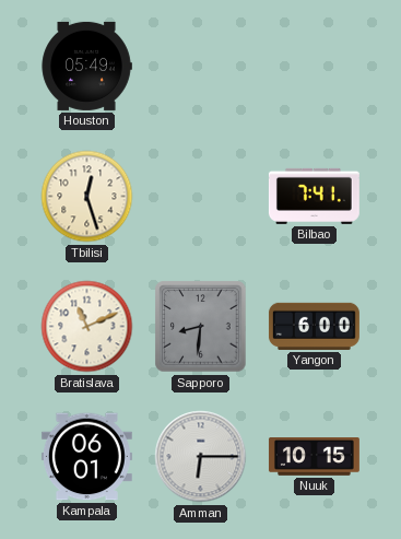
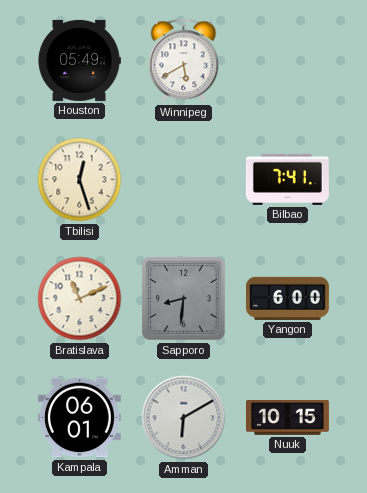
Winnipeg: none -> 5:40 (184, 61)
Amman: 6:15 -> 6:10 (184, 418)
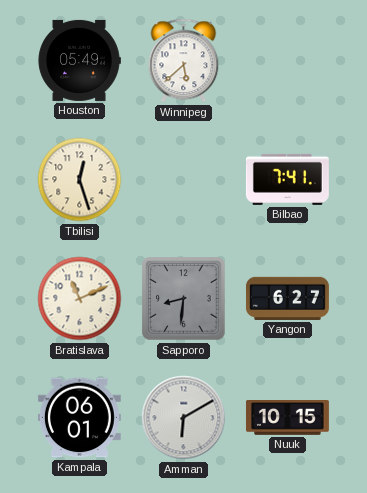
Winnipeg: 5:40 -> 5:38 (184, 61)
Yangon: 6:00 -> 6:27 (287, 298)
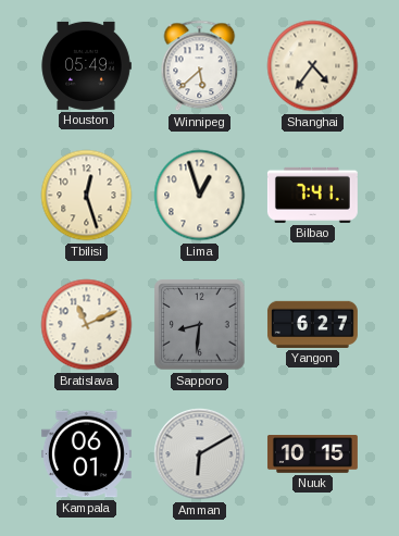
Shanghai: none -> 4:36 (313, 66)
Lima: none -> 12:57 (200, 196)
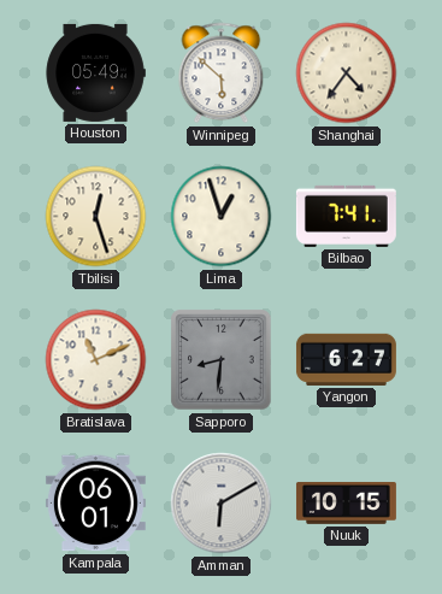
Winnipeg: 5:38 -> 5:52 (222, 73)
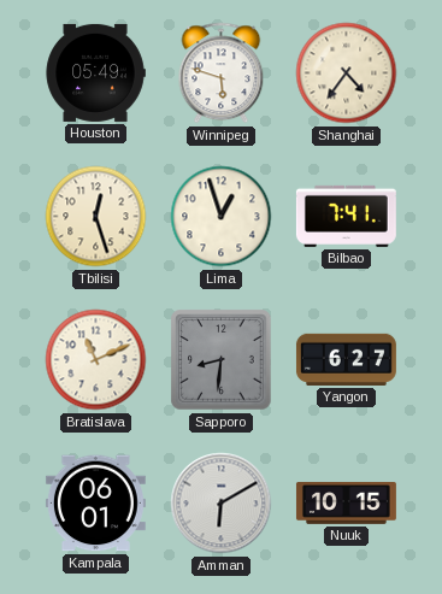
Winnipeg: 5:52 -> 5:48 (222, 73)
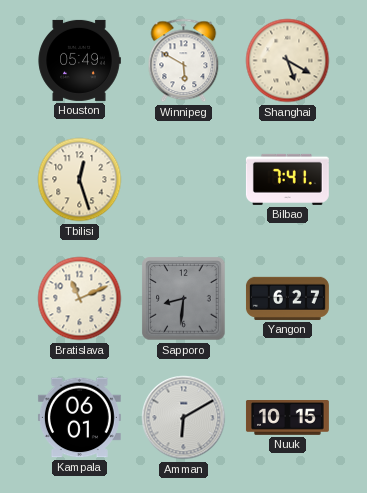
Winnipeg: 5:48 -> 5:50 (184, 61)
Shanghai: 4:36 -> 5:20 (288, 61)
Lima: 12:57 -> none (222, 217)
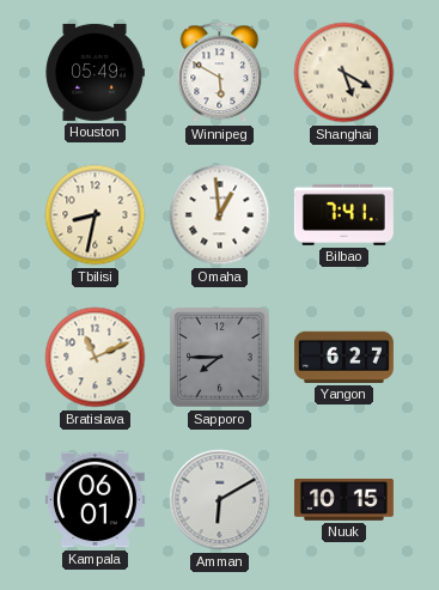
Tbilisi: 12:27 -> 8:32 (96, 215)
Omaha: none -> 12:59 (220, 215)
Sapporo: 8:31 -> 7:45 (220, 358)
